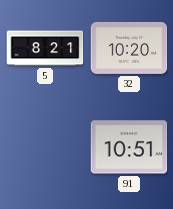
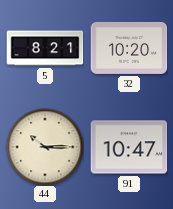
44: none -> 10:15 (45, 147)
91: 10:51 -> 10:47 (129, 147)
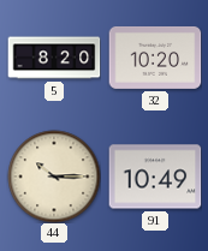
5: 8:21 -> 8:20 (54, 58)
91: 10:47 -> 10:49 (155, 177)
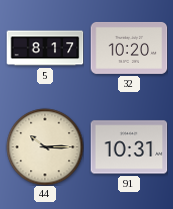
5: 8:20 -> 8:17 (45, 48)
91: 10:49 -> 10:31 (129, 147)
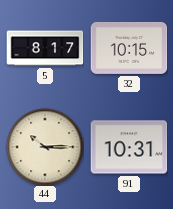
32: 10:20 -> 10:15 (129, 48)
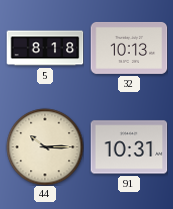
5: 8:17 -> 8:18 (45, 48)
32: 10:15 -> 10:13 (129, 48)
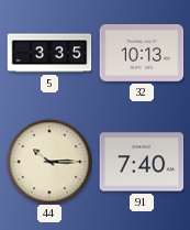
5: 8:18 -> 3:35 (49, 53)
91: 10:31 -> 7:40 (142, 162)
